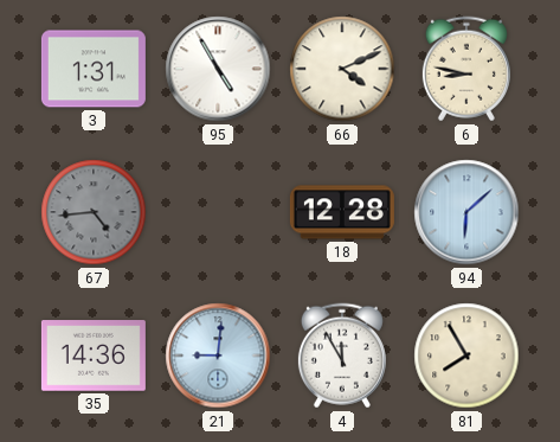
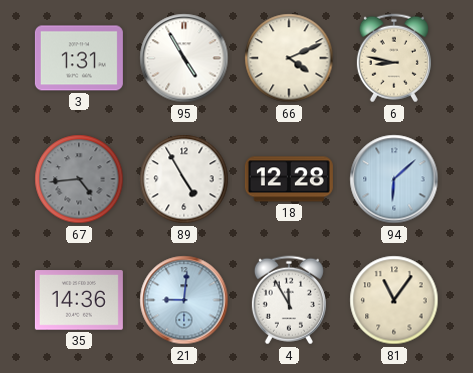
89: none -> 4:55 (184, 179)
81: 7:55 -> 11:06 (394, 300)
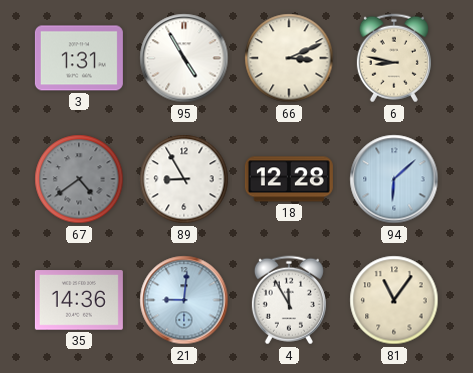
66: 4:11 -> 3:11 (289, 58)
67: 4:44 -> 4:39 (79, 179)
89: 4:55 -> 8:55 (184, 179)
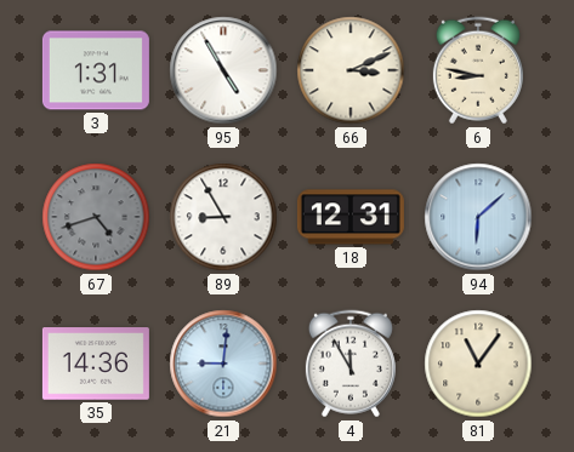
67: 4:39 -> 4:42 (96, 217)
18: 12:28 -> 12:31 (351, 217)
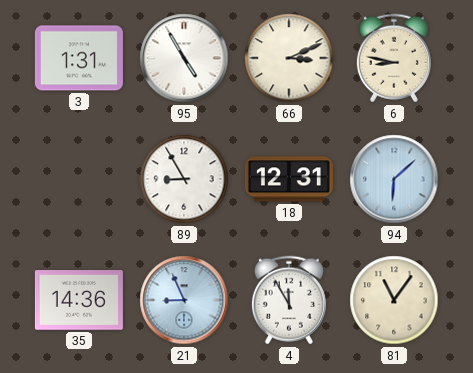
67: 4:42 -> none (96, 217)
21: 9:01 -> 8:56 (184, 300)
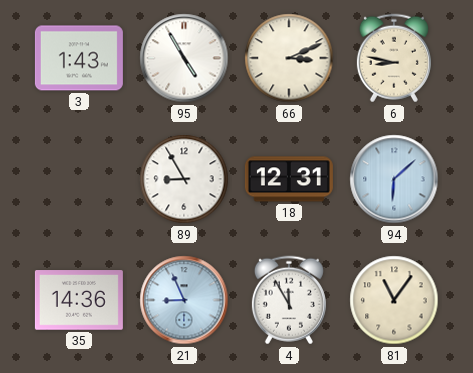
3: 1:31 -> 1:43 (79, 58)
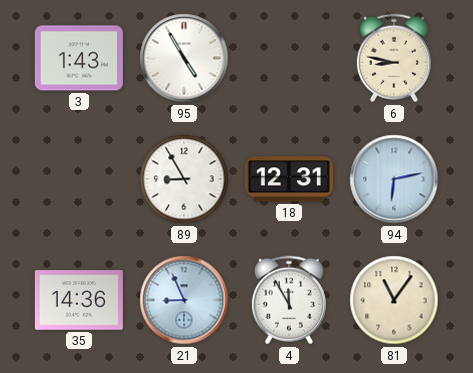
66: 3:11 -> none (289, 58)
94: 6:08 -> 6:13 (394, 179)
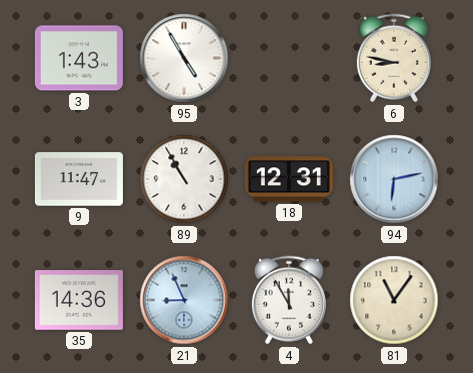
9: none -> 11:47 (79, 179)
89: 8:55 -> 10:55 (184, 179)
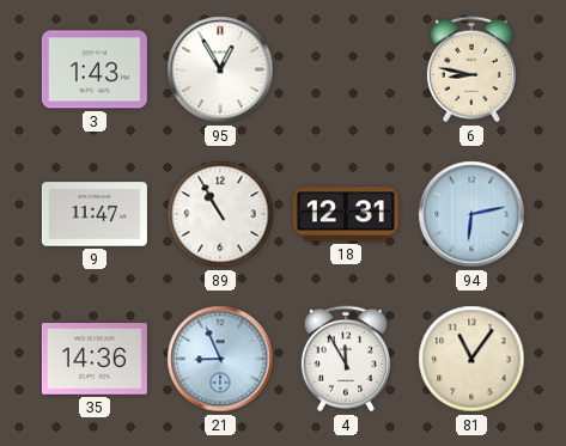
95: 4:55 -> 12:55 (220, 69)
